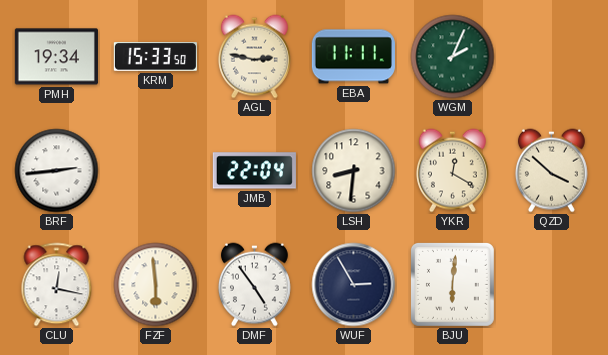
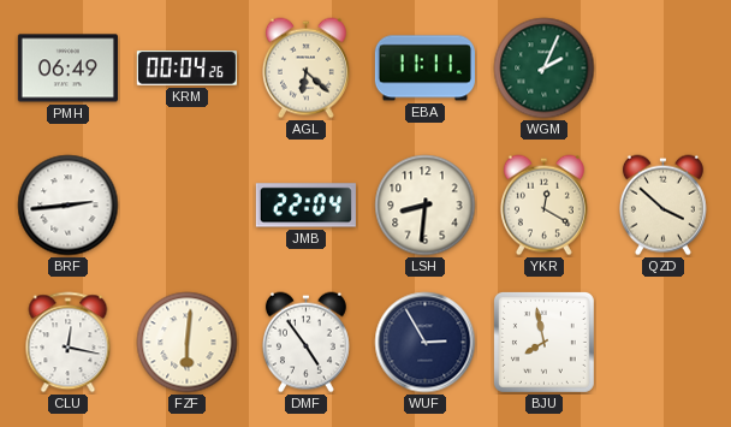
PMH: 19:34 -> 06:49 (67, 69)
KRM: 15:33 -> 00:04 (186, 69)
AGL: 2:47 -> 6:22 (305, 69)
FZF: 5:59 -> 6:01 (188, 343)
BJU: 6:01 -> 7:58 (543, 342)
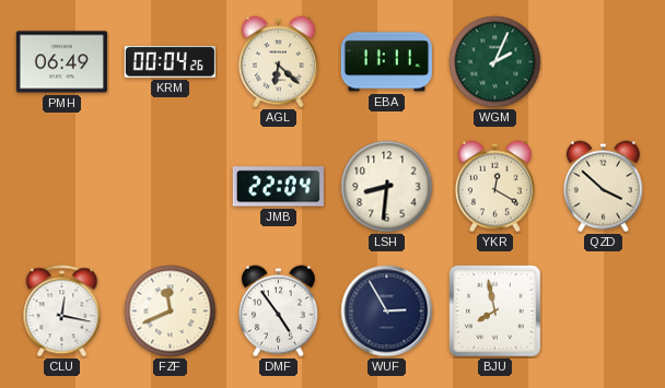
BRF: 2:44 -> none (69, 206)
FZF: 6:01 -> 11:41 (171, 311)
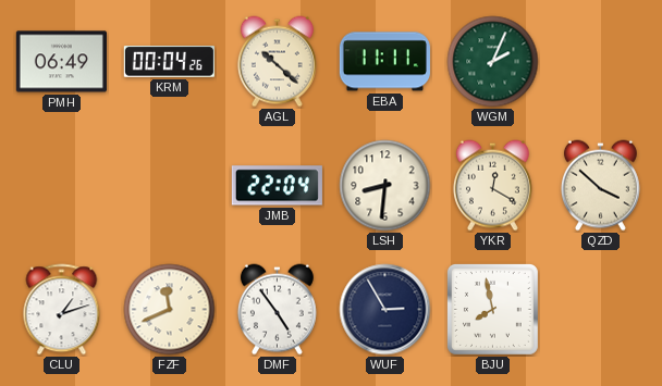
AGL: 6:22 -> 10:22 (277, 62)
CLU: 12:17 -> 1:12 (62, 310)
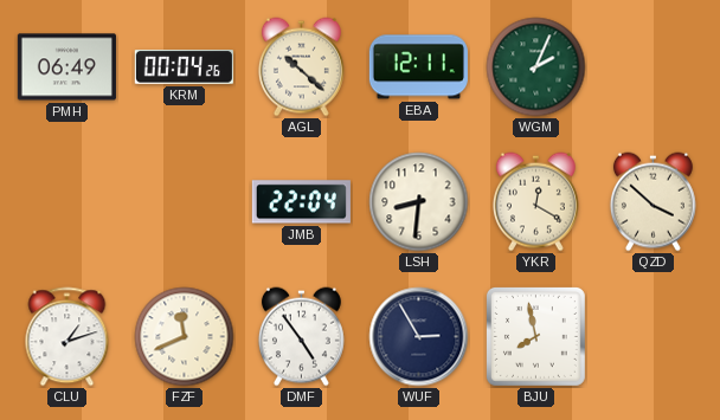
EBA: 11:11 -> 12:11 (418, 67)
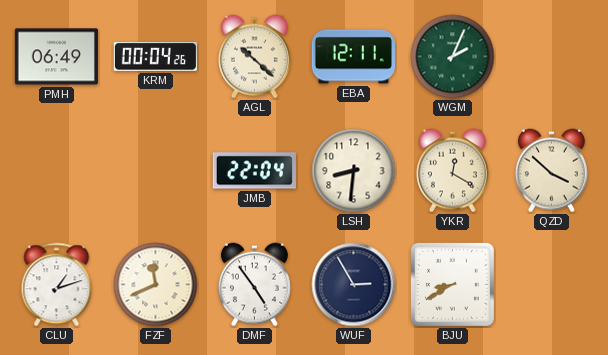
BJU: 7:58 -> 8:40 (452, 284)
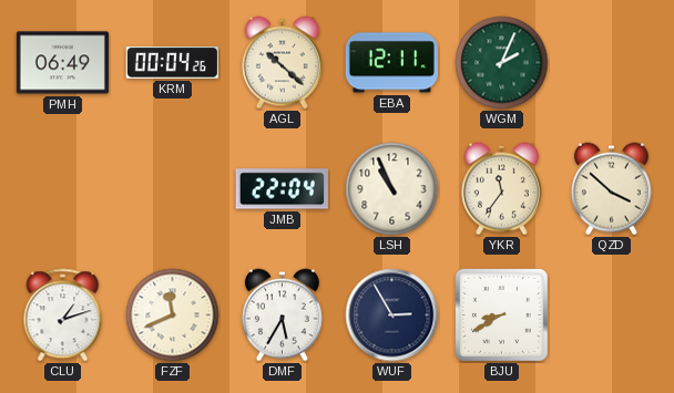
LSH: 8:31 -> 10:56 (392, 189)
YKR: 12:20 -> 11:36 (501, 189)
DMF: 4:54 -> 5:35 (282, 316)
